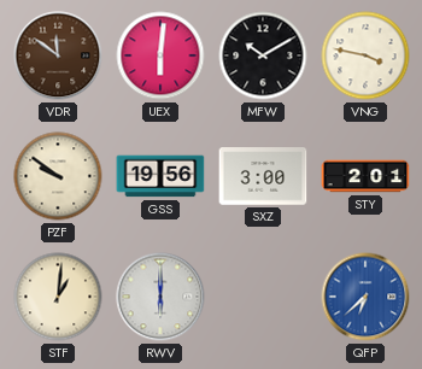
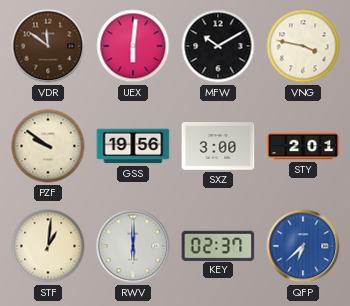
KEY: none -> 02:37 (218, 245)
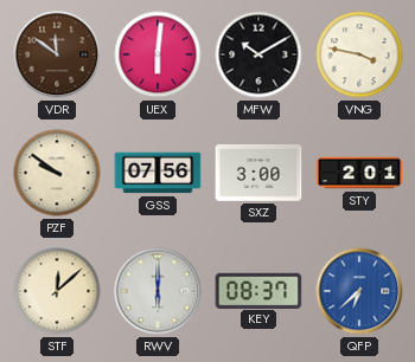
GSS: 19:56 -> 07:56 (158, 173)
STF: 1:01 -> 12:08 (57, 291)
KEY: 02:37 -> 08:37 (258, 290)
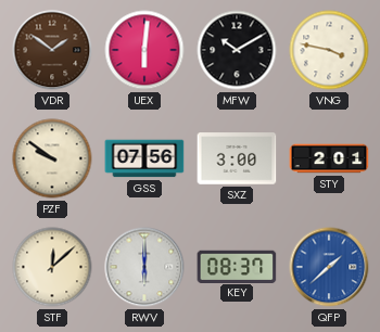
VDR: 11:51 -> 1:51 (52, 50)
QFP: 6:38 -> 1:38 (329, 267)
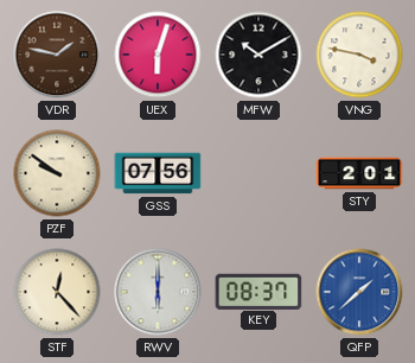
VDR: 1:51 -> 1:47 (57, 55)
UEX: 6:01 -> 6:03 (158, 55)
SXZ: 3:00 -> none (237, 158)
STF: 12:08 -> 12:23 (57, 292)
